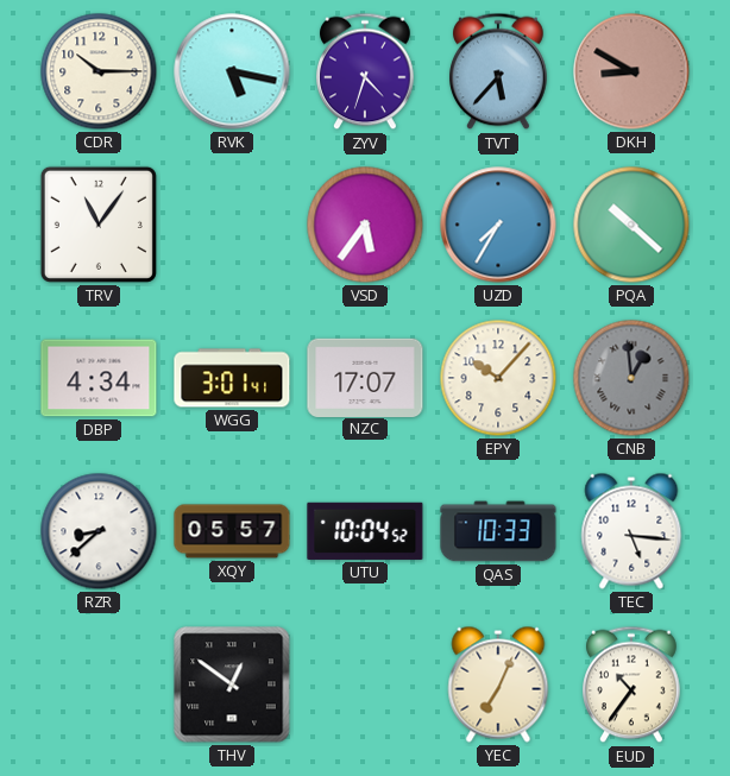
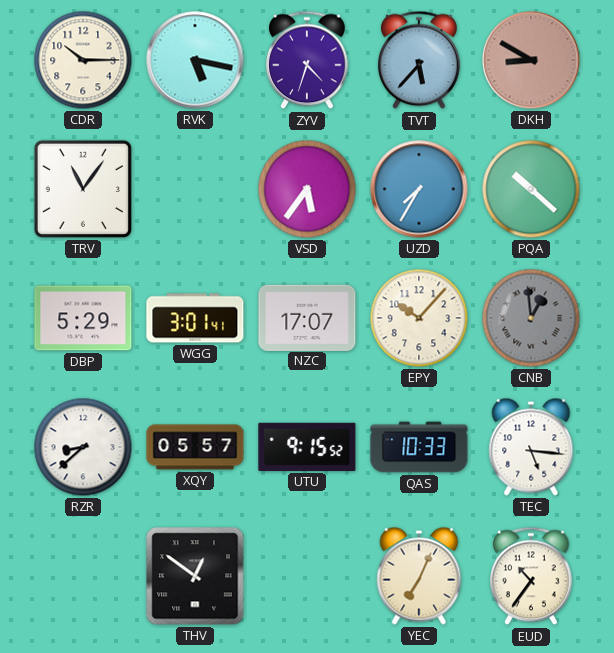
DBP: 4:34 -> 5:29 (83, 318)
UTU: 10:04 -> 9:15 (307, 447)
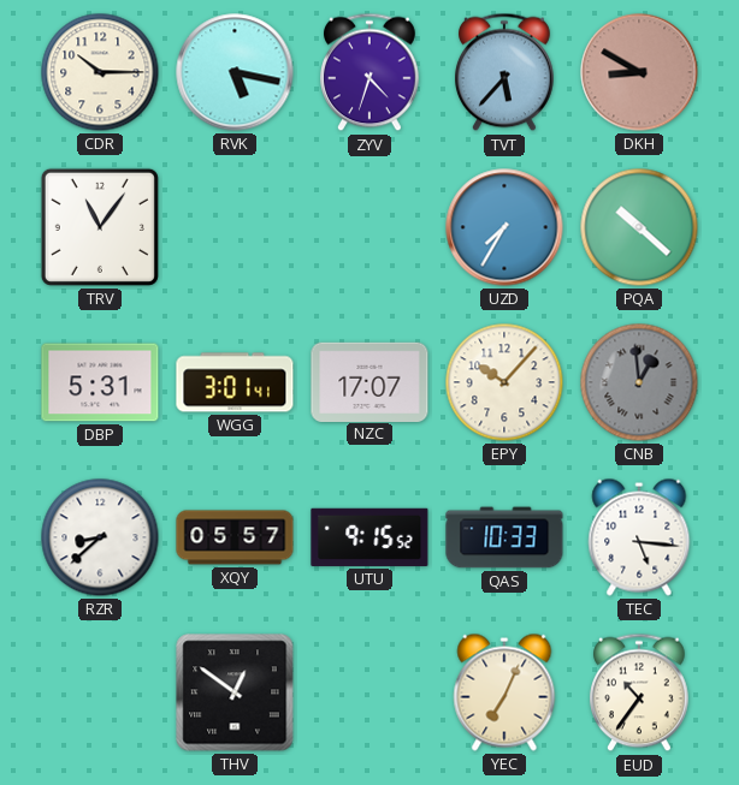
VSD: 5:36 -> none (307, 189)
DBP: 5:29 -> 5:31 (100, 382)
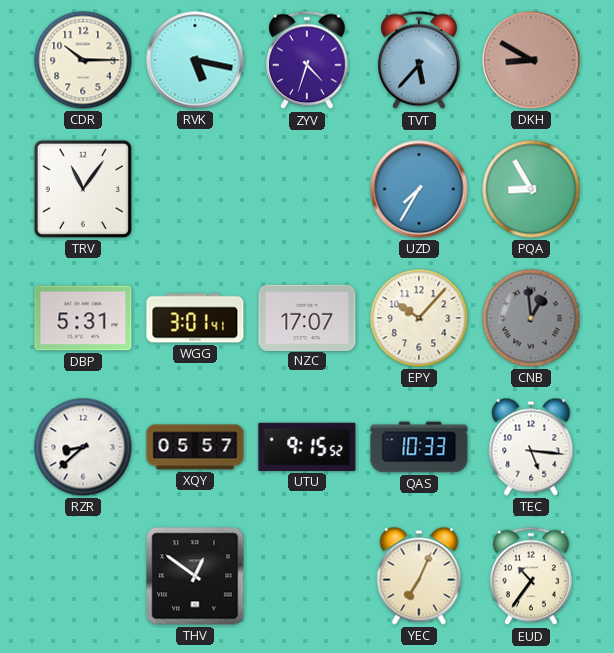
PQA: 10:22 -> 8:55 (531, 189)
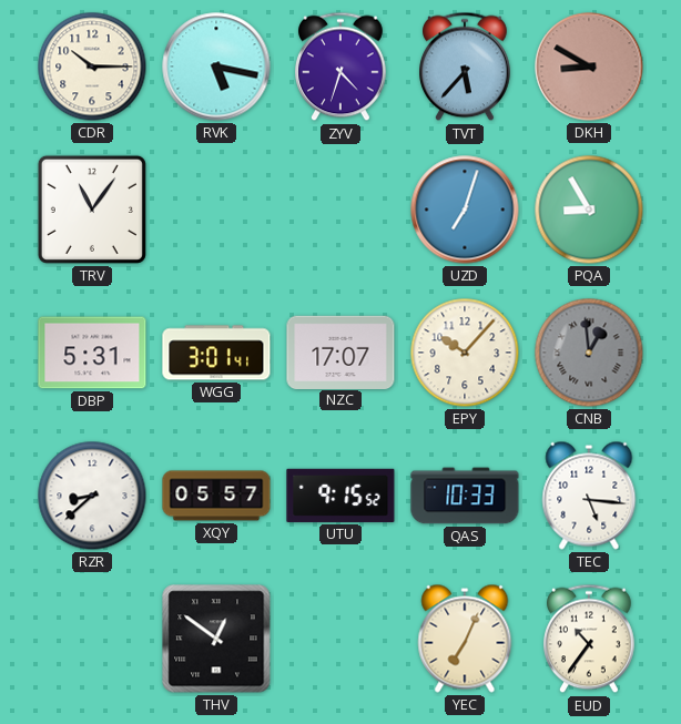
UZD: 7:35 -> 7:03 (465, 210)
